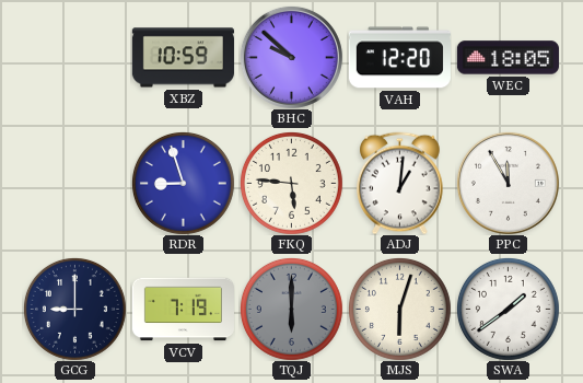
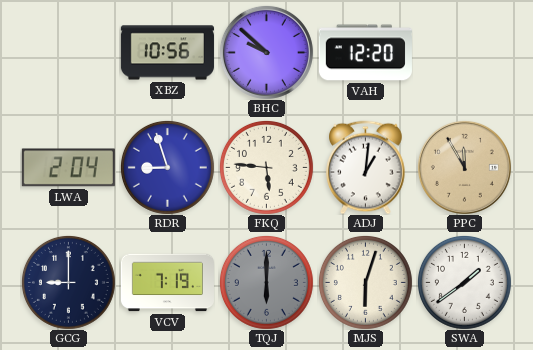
XBZ: 10:59 -> 10:56 (167, 53)
WEC: 18:05 -> none (508, 58)
LWA: none -> 2:04 (68, 168)
PPC dial: white -> champagne (464, 167)
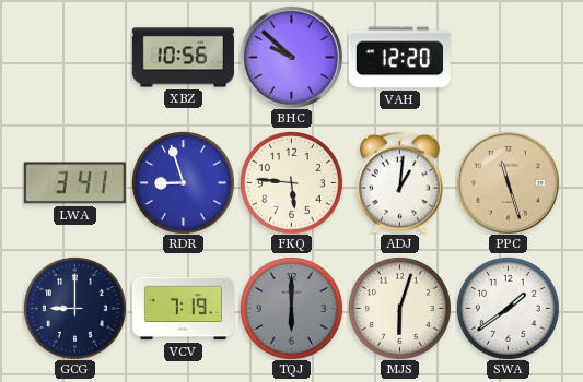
LWA: 2:04 -> 3:41 (74, 183)
PPC: 11:55 -> 11:27 (508, 182)
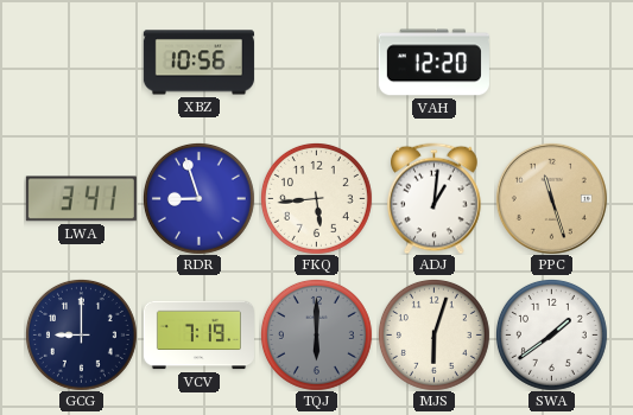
BHC: 9:52 -> none (291, 57)
FKQ: 5:46 -> 5:44 (316, 198)
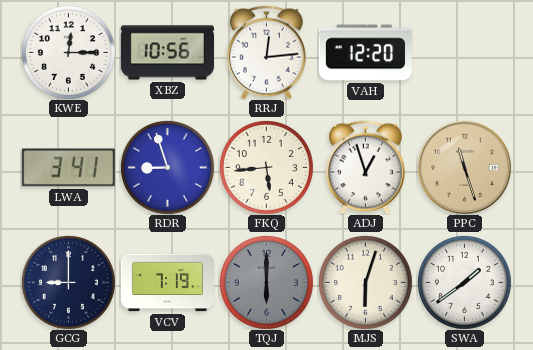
KWE: none -> 12:15 (68, 52)
RRJ: none -> 12:14 (267, 52)
ADJ: 1:01 -> 12:57 (366, 167)
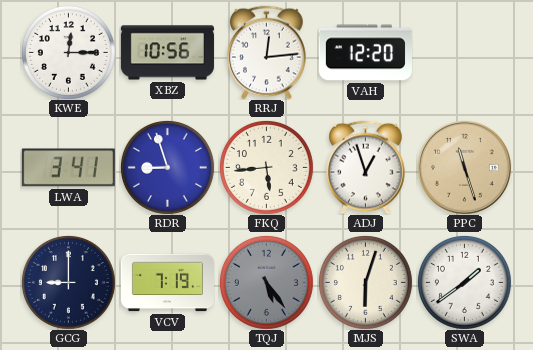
TQJ: 6:00 -> 5:24 (266, 282)
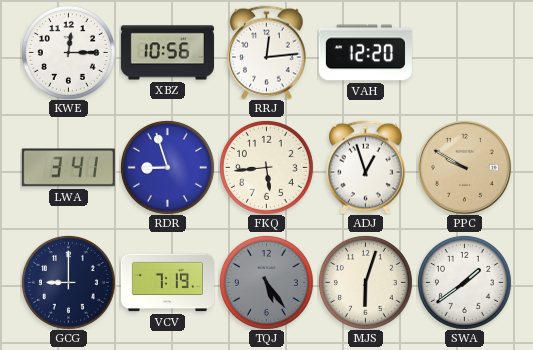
PPC: 11:27 -> 9:50 (464, 167)
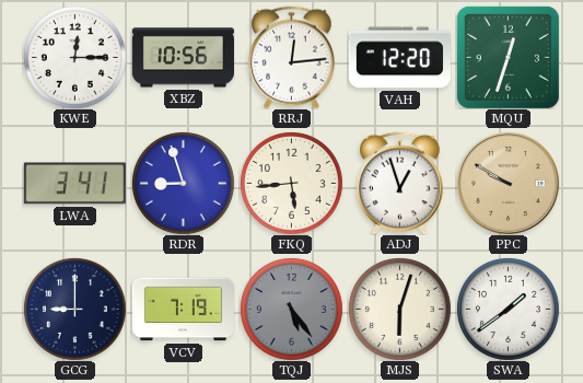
MQU: none -> 12:33 (508, 57)
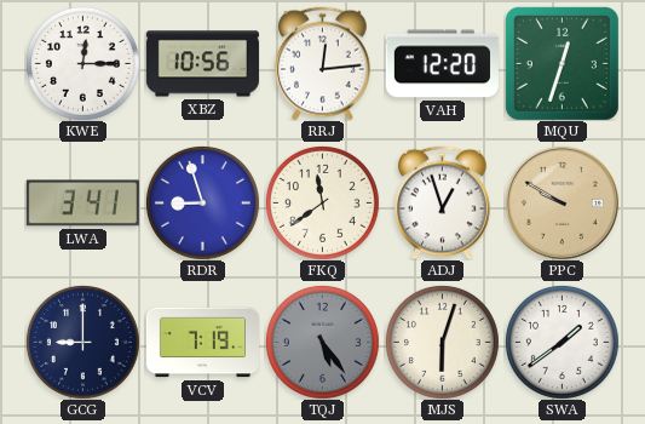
FKQ: 5:44 -> 11:39 (322, 202)
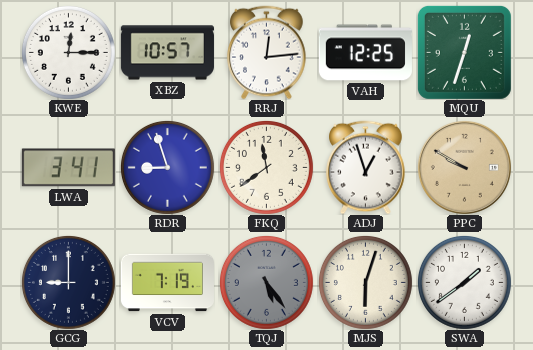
XBZ: 10:56 -> 10:57 (167, 53)
VAH: 12:20 -> 12:25 (365, 53)
